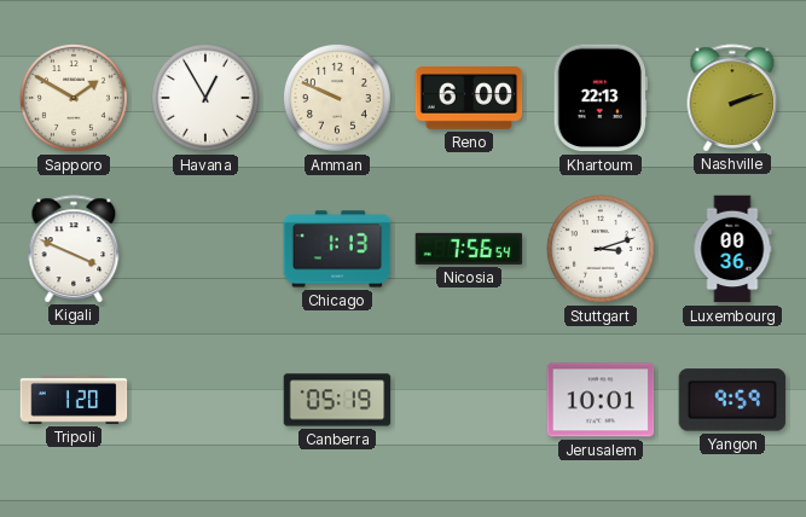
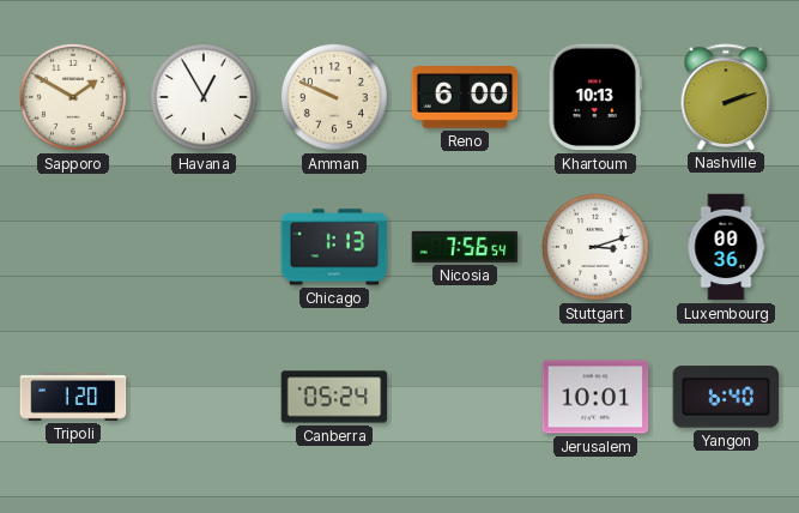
Khartoum: 22:13 -> 10:13 (595, 97)
Kigali: 3:49 -> none (74, 249)
Canberra: 05:19 -> 05:24 (334, 397)
Yangon: 9:59 -> 6:40 (726, 397)
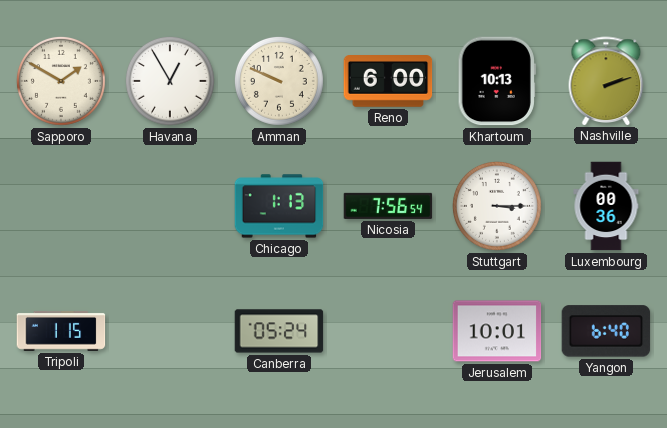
Stuttgart: 3:12 -> 3:15 (497, 206)
Tripoli: 1:20 -> 1:15 (61, 331)
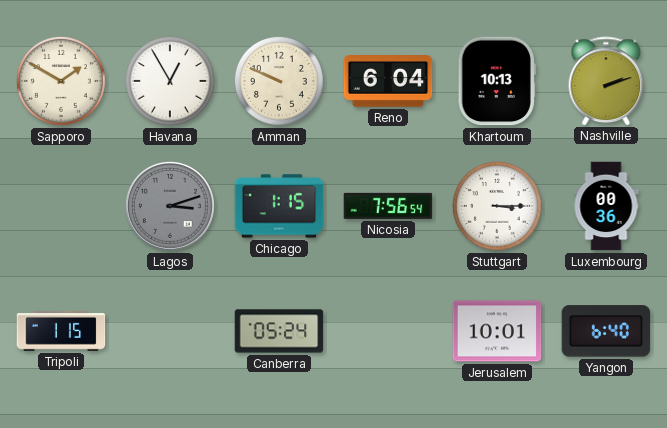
Reno: 6:00 -> 6:04 (388, 82)
Lagos: none -> 3:12 (170, 206)
Chicago: 1:13 -> 1:15 (279, 206)
